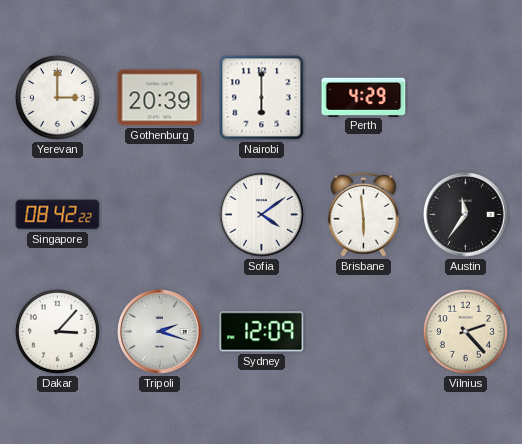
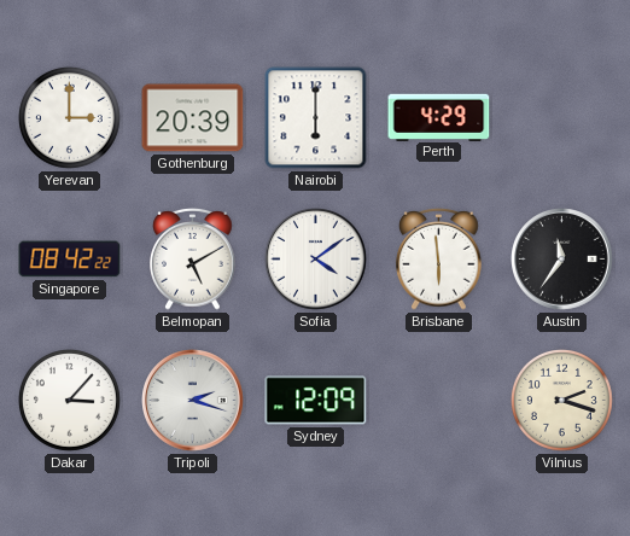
Belmopan: none -> 5:10 (193, 260)
Vilnius: 2:23 -> 2:18 (561, 400)
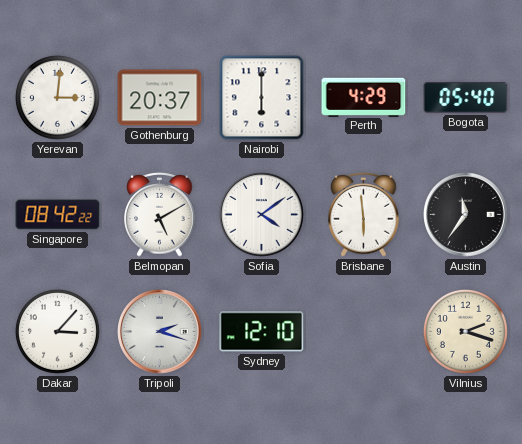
Yerevan: 3:00 -> 3:01 (57, 97)
Gothenburg: 20:39 -> 20:37 (160, 98)
Bogota: none -> 05:40 (466, 98)
Sydney: 12:09 -> 12:10 (262, 332)
